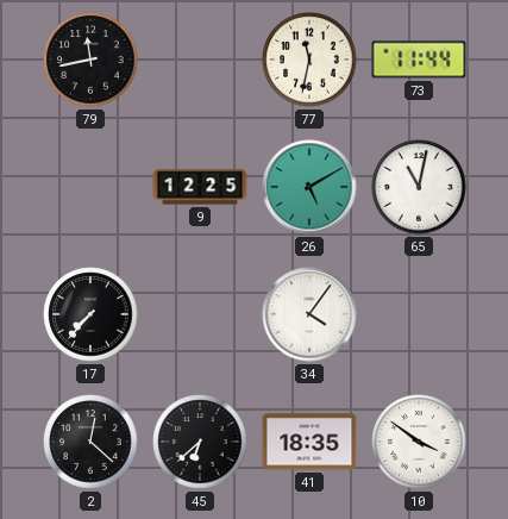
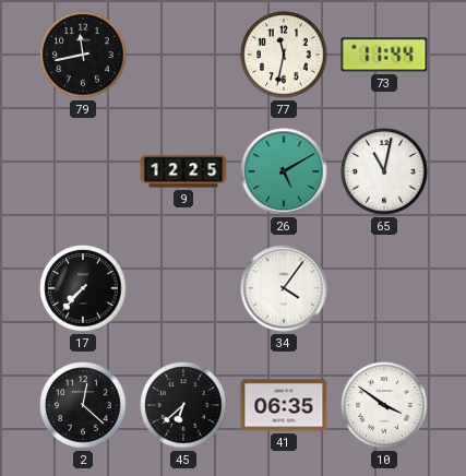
41: 18:35 -> 06:35 (284, 405)
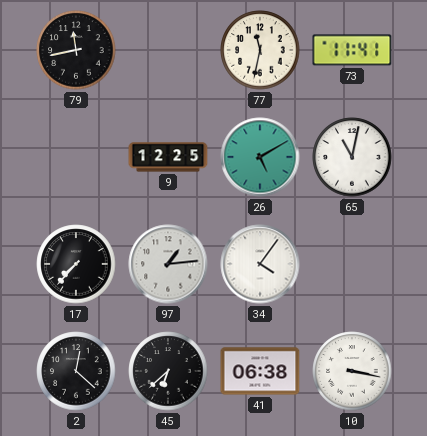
73: 11:44 -> 11:41 (352, 50)
97: none -> 1:14 (168, 264)
41: 06:35 -> 06:38 (260, 371)
10: 3:51 -> 3:17 (352, 371)
